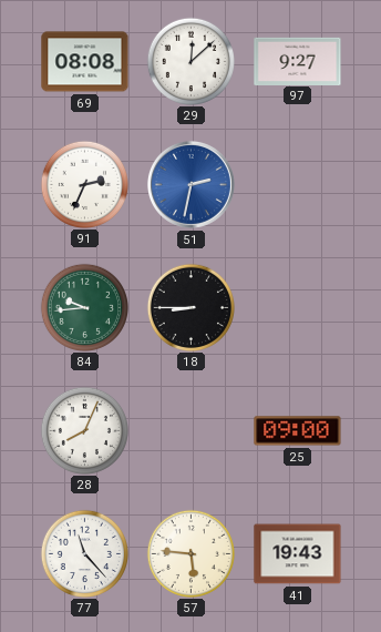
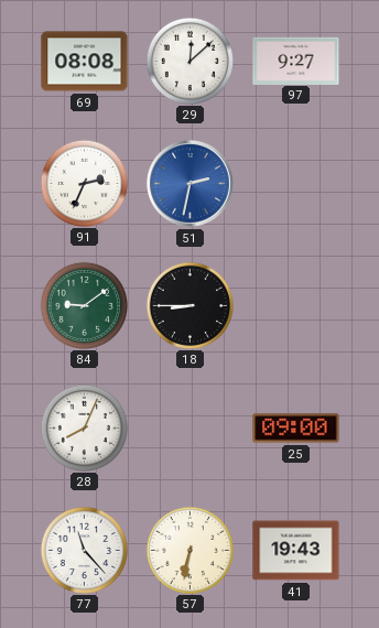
84: 9:44 -> 9:09 (84, 305)
57: 5:46 -> 6:32 (189, 550)
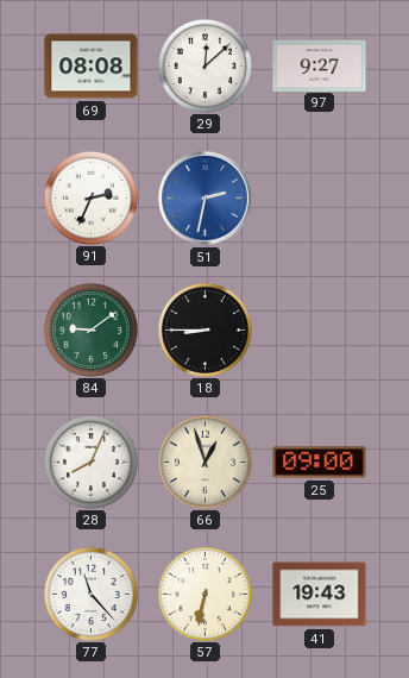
66: none -> 12:57 (204, 462)
